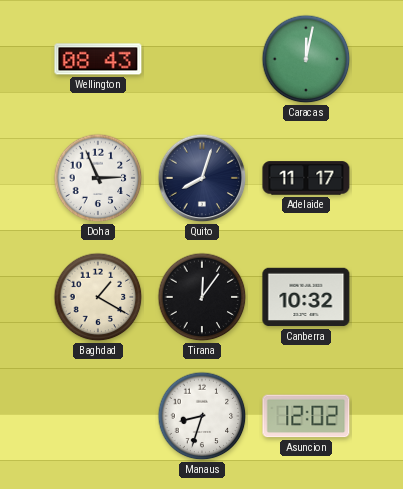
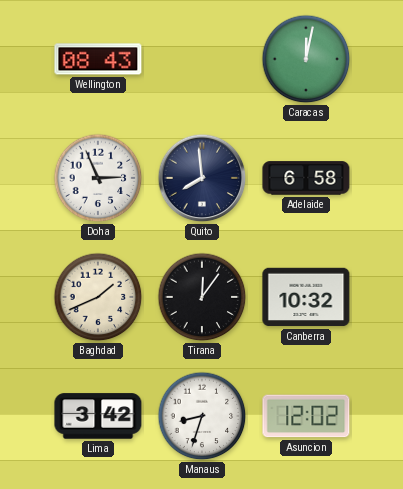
Quito: 8:03 -> 7:59 (202, 178)
Adelaide: 11:17 -> 6:58 (306, 178)
Baghdad: 1:20 -> 1:41 (98, 297)
Lima: none -> 3:42 (98, 416)
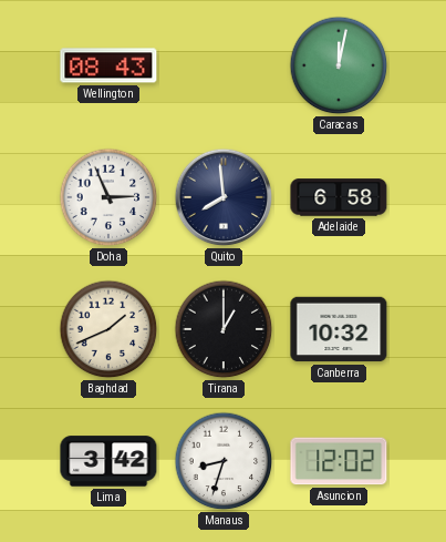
Tirana: 12:06 -> 1:00 (224, 329)
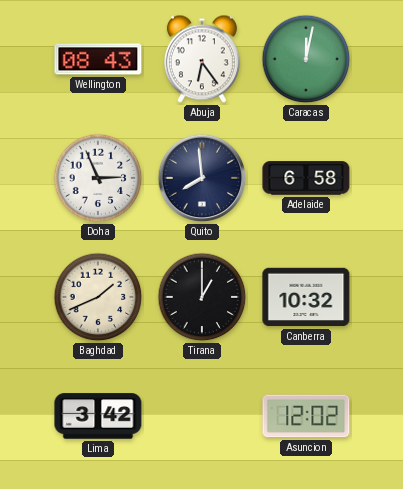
Abuja: none -> 6:24 (202, 59)
Manaus: 8:33 -> none (224, 461)
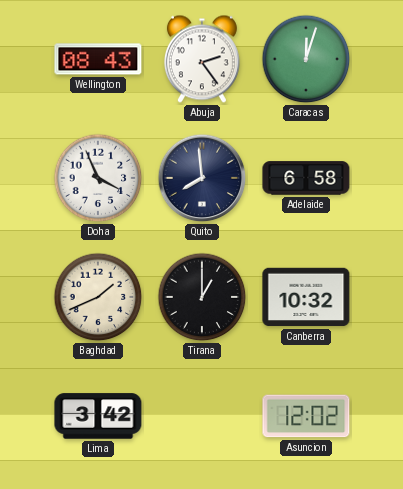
Abuja: 6:24 -> 2:24 (202, 59)
Caracas: 12:02 -> 12:03 (306, 59)
Doha: 2:56 -> 3:56 (98, 178)
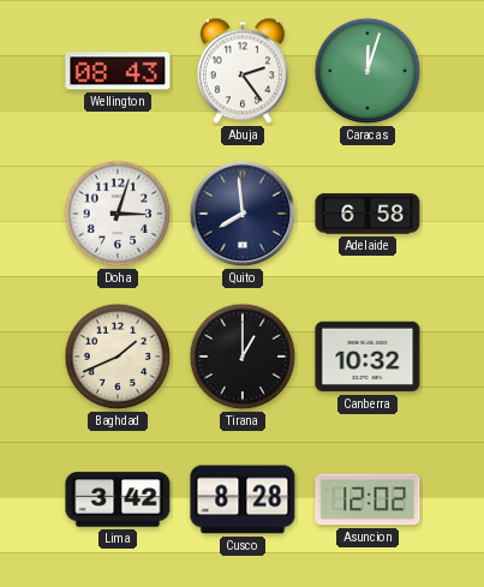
Doha: 3:56 -> 3:03 (118, 214)
Cusco: none -> 8:28 (243, 499)
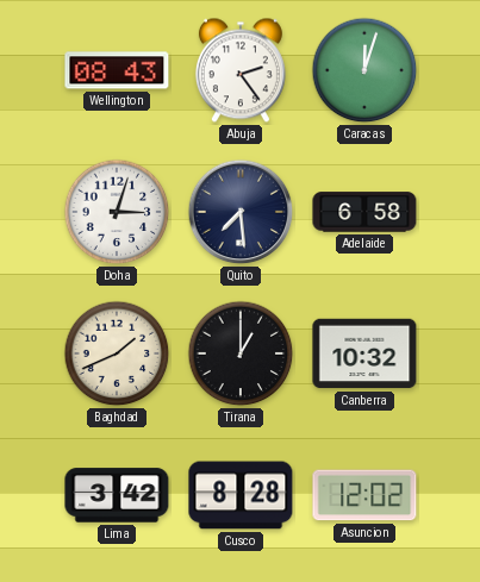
Quito: 7:59 -> 7:29 (241, 212)
